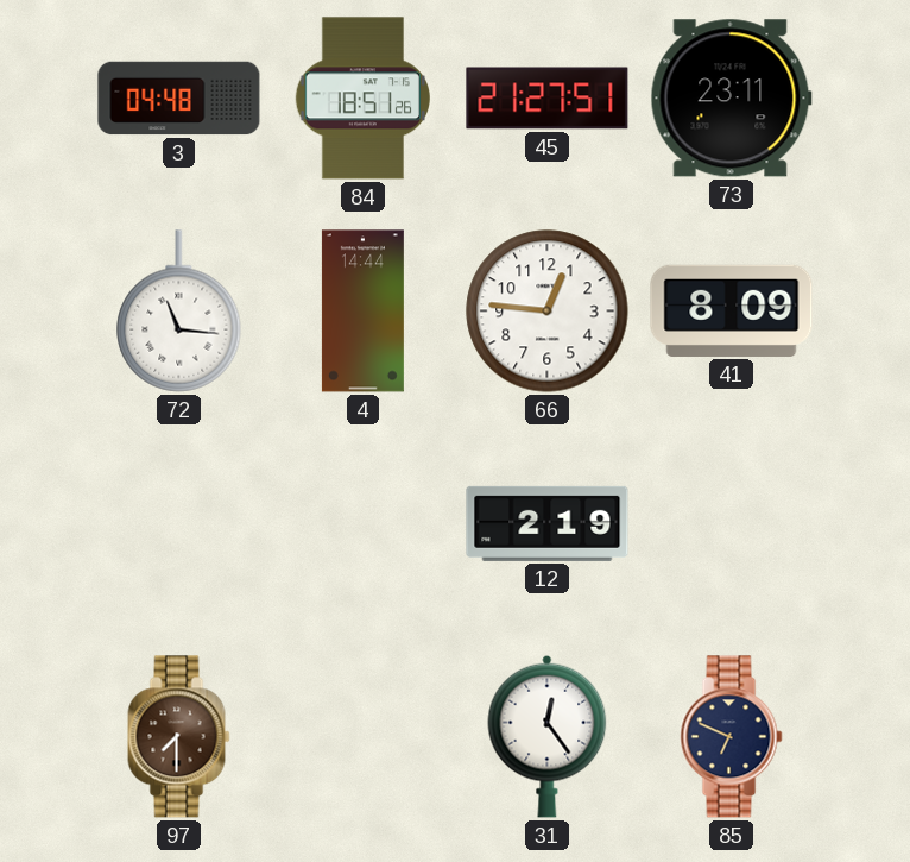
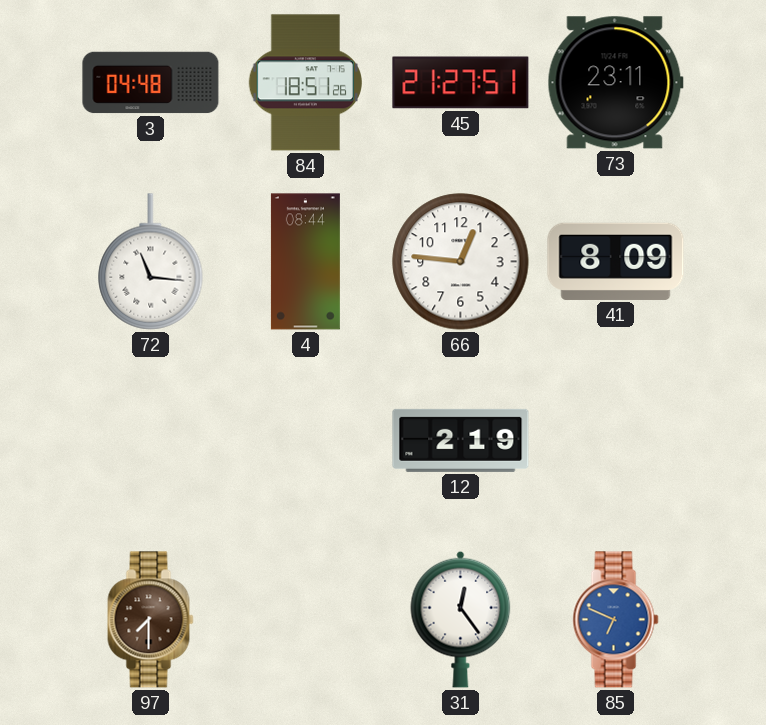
4: 14:44 -> 08:44 (305, 262)
85 dial: navy -> blue (616, 620)
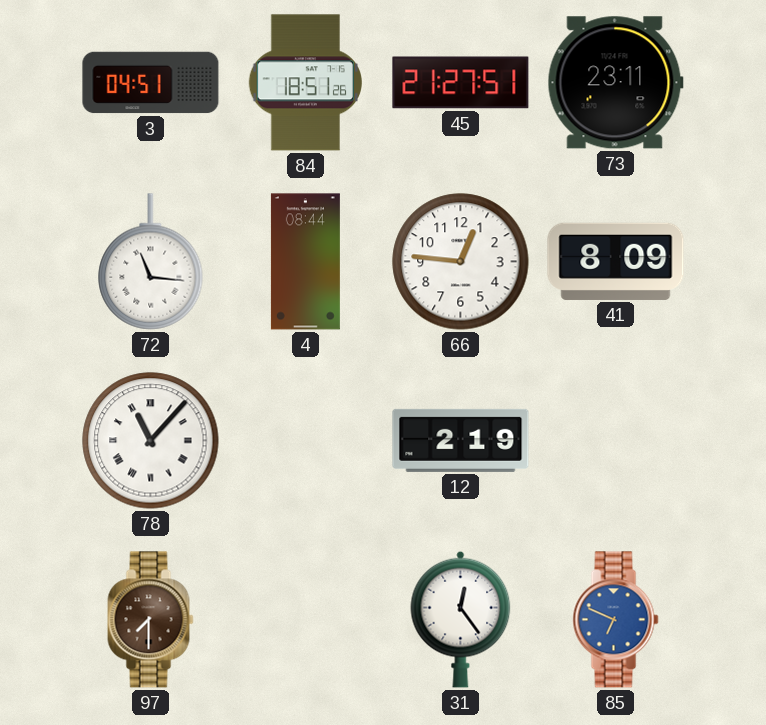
3: 04:48 -> 04:51 (151, 83)
78: none -> 11:07 (151, 441)
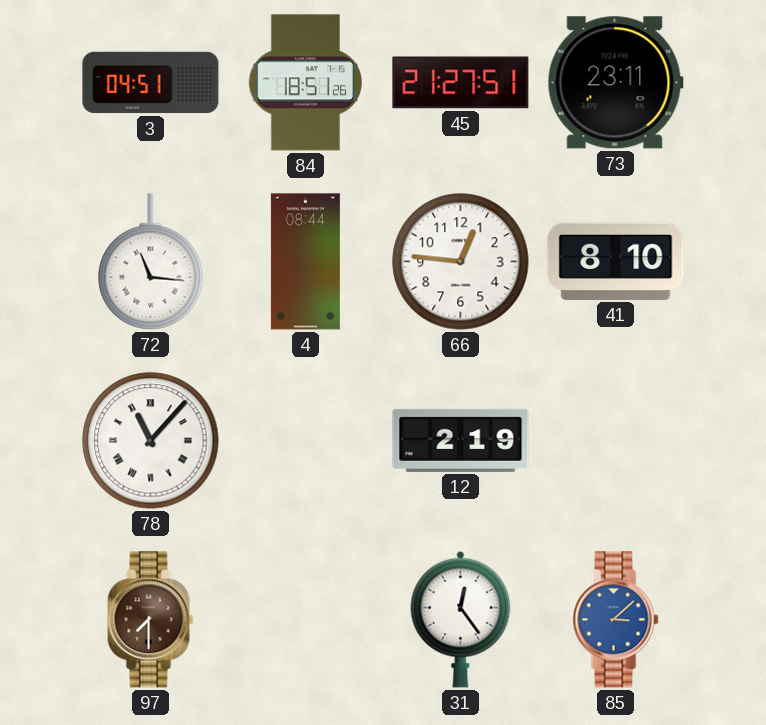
41: 8:09 -> 8:10 (616, 261)
85: 6:49 -> 3:08 (616, 620)
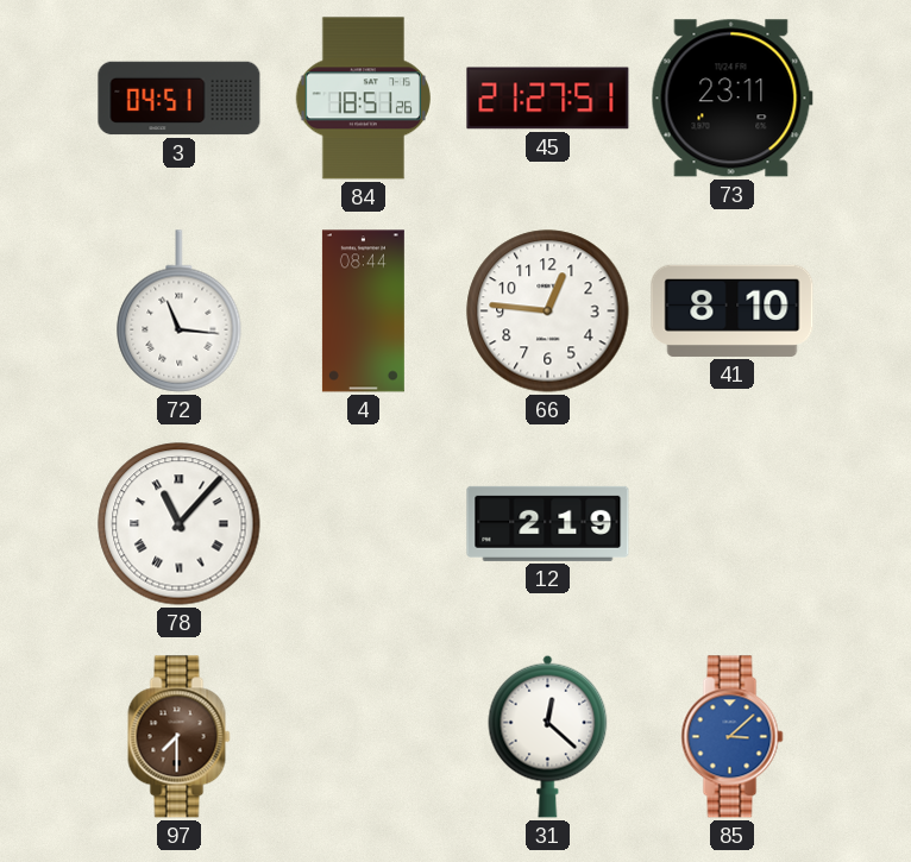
31: 12:24 -> 12:22 (548, 736)
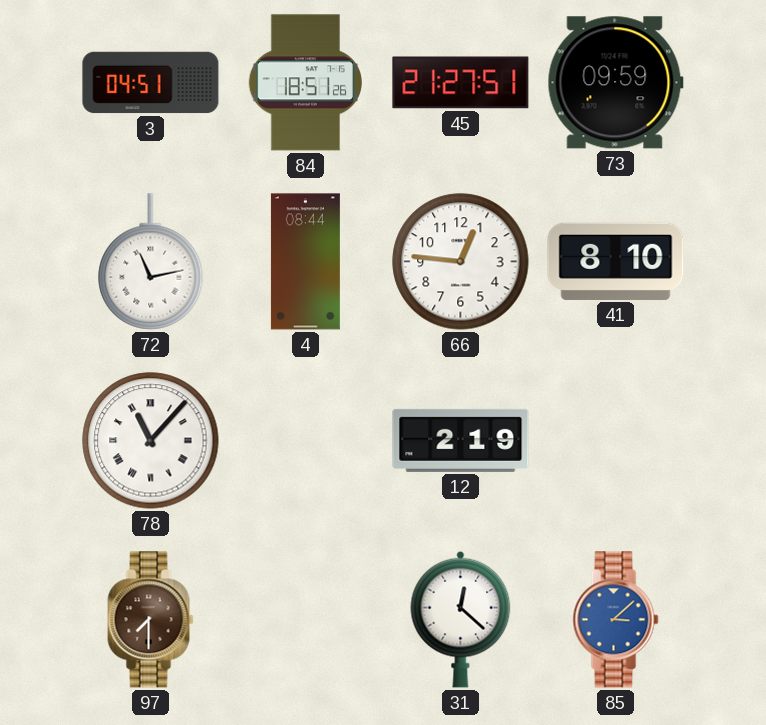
73: 23:11 -> 09:59 (615, 83)
72: 11:16 -> 11:13 (151, 262)
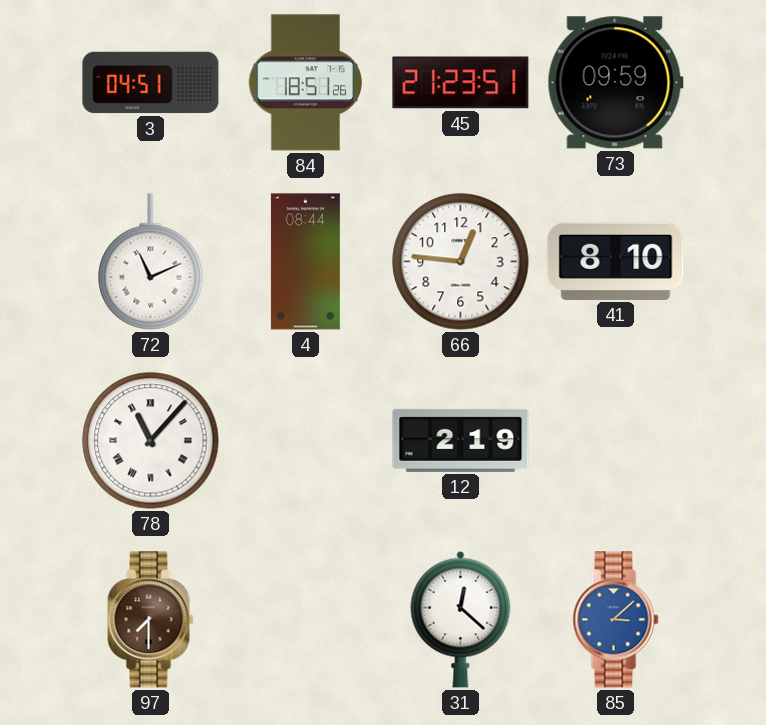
45: 21:27 -> 21:23 (461, 83)
72: 11:13 -> 11:11 (151, 262)
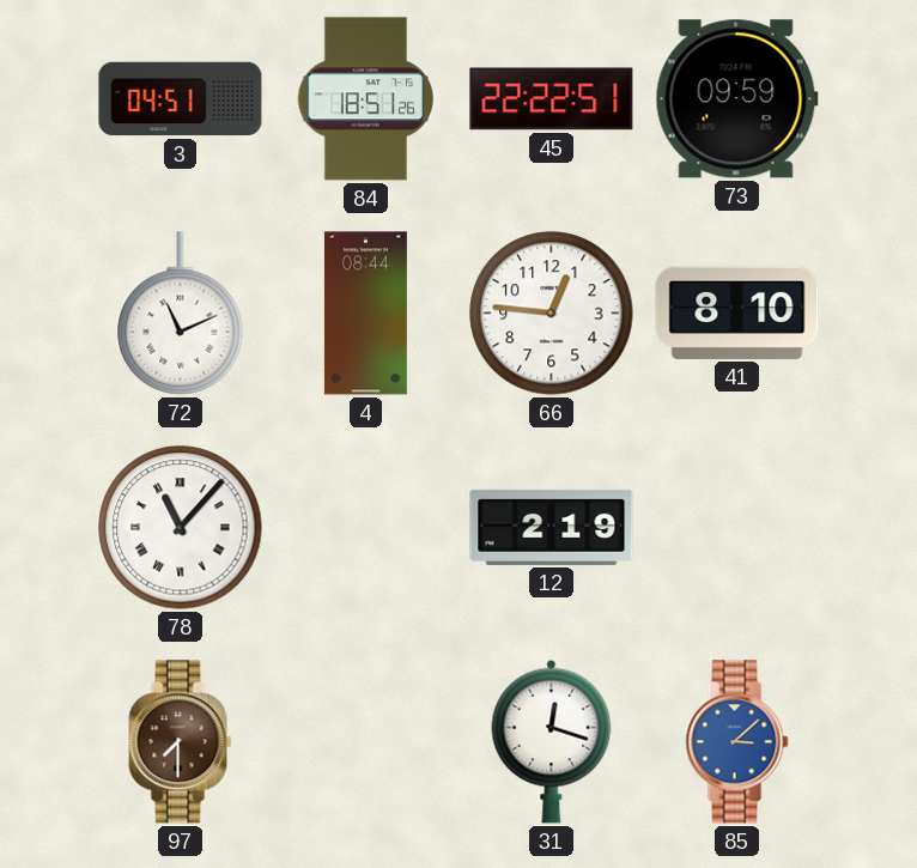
45: 21:23 -> 22:22 (552, 99)
31: 12:22 -> 12:18 (552, 741)
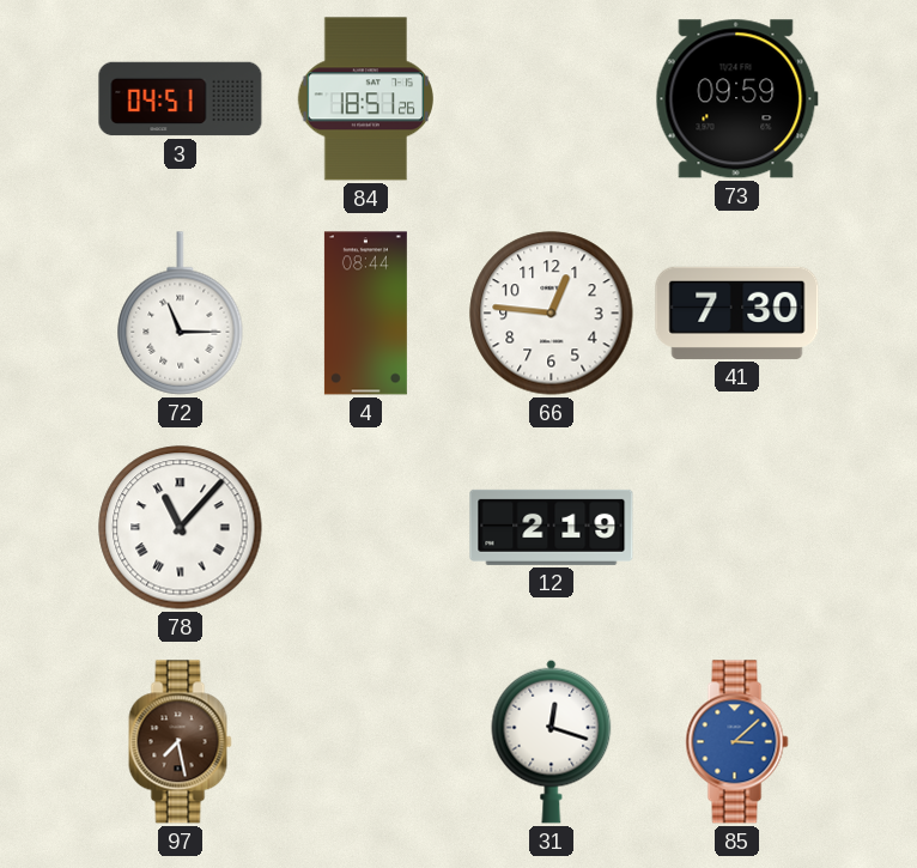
45: 22:22 -> none (552, 99)
72: 11:11 -> 11:15 (181, 314)
41: 8:10 -> 7:30 (737, 312)
97: 7:30 -> 7:28 (181, 742)
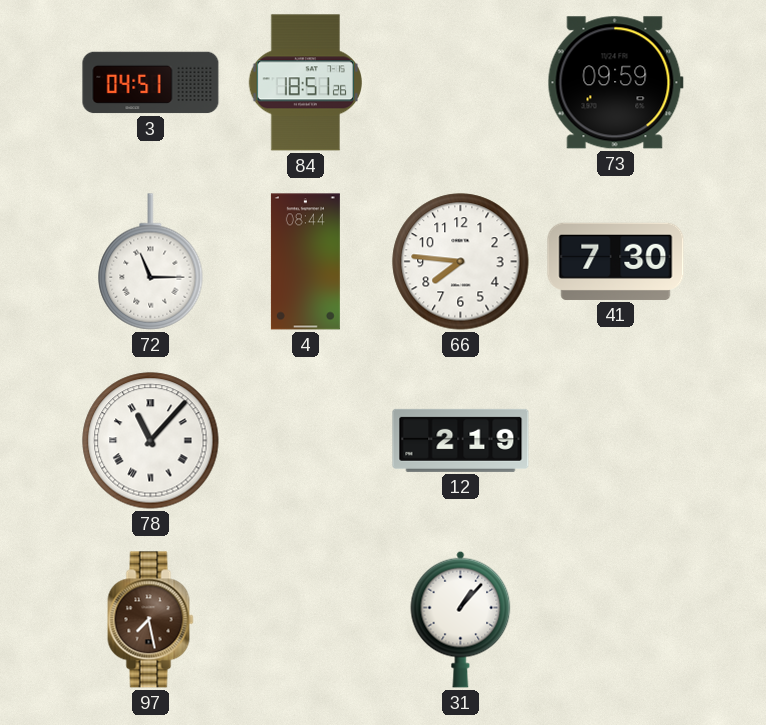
66: 12:46 -> 7:46 (461, 262)
31: 12:18 -> 1:07 (461, 619)
85: 3:08 -> none (737, 742)
